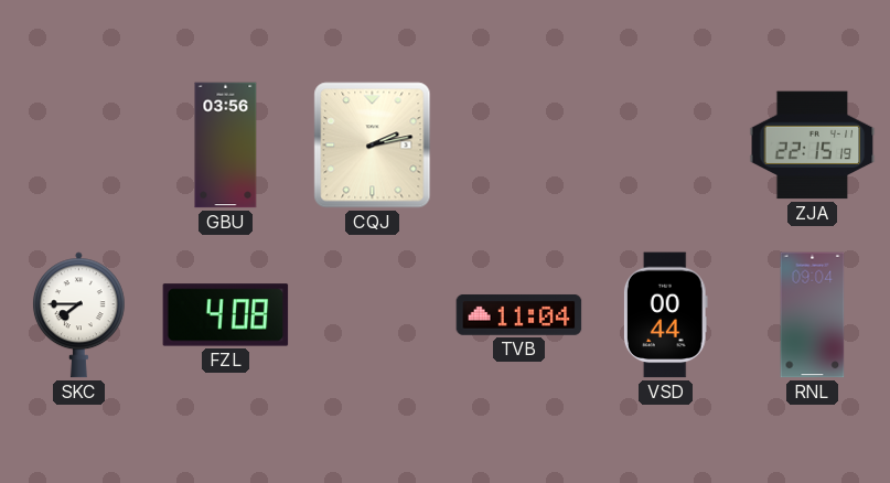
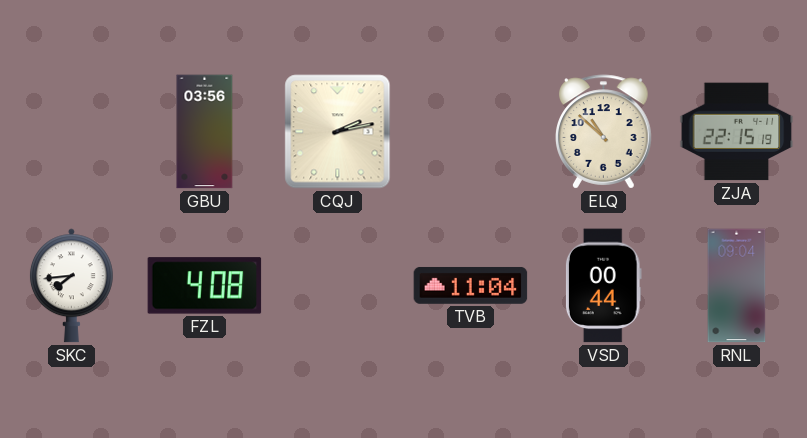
ELQ: none -> 10:52 (604, 132)
SKC: 7:45 -> 7:44 (71, 286)
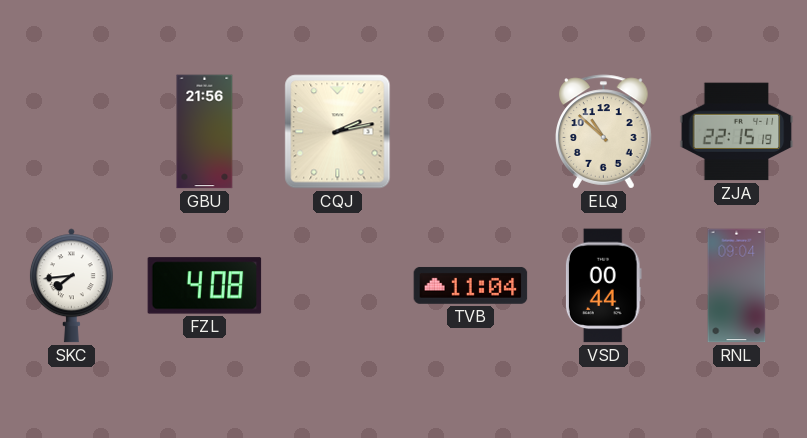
GBU: 03:56 -> 21:56 (205, 132)
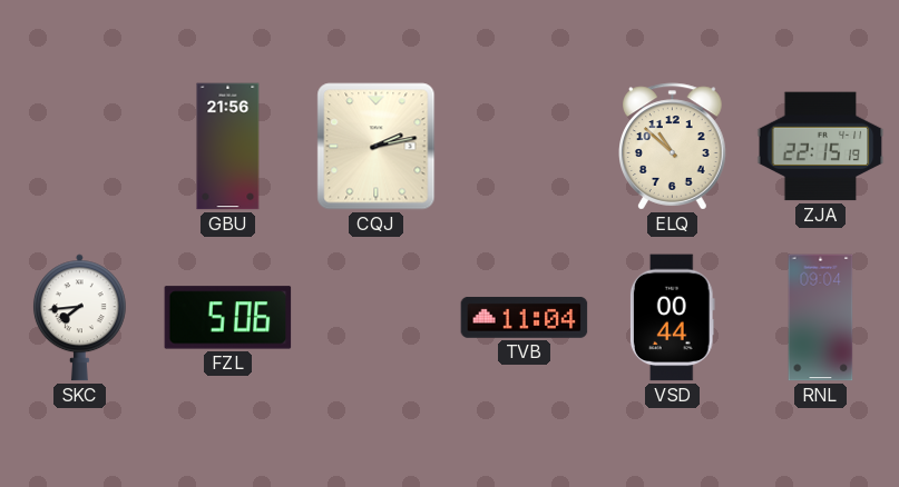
FZL: 4:08 -> 5:06 (228, 318)
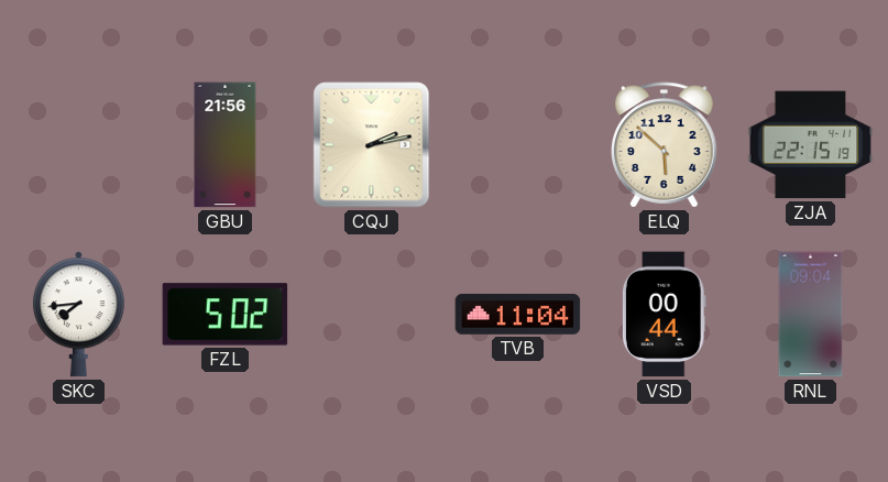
ELQ: 10:52 -> 5:52 (665, 145)
FZL: 5:06 -> 5:02 (226, 315)
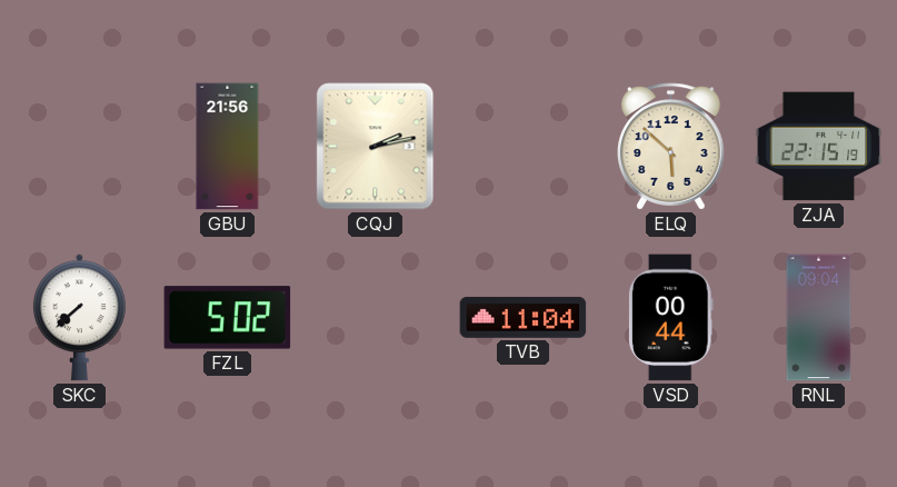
SKC: 7:44 -> 7:38 (79, 318)
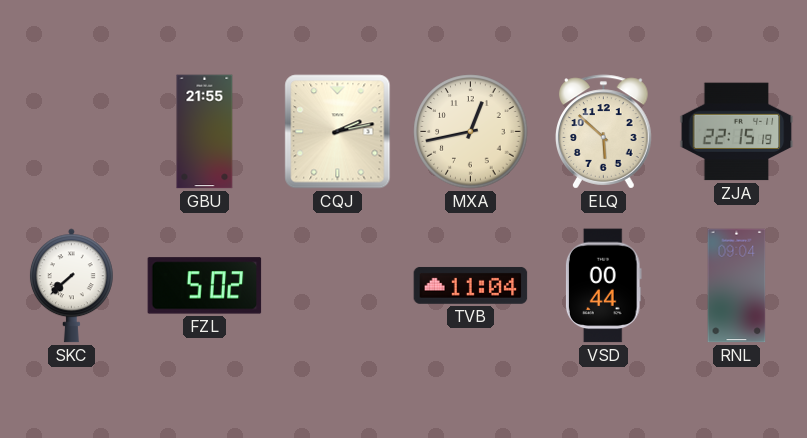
GBU: 21:56 -> 21:55 (205, 132)
MXA: none -> 12:43 (471, 132)
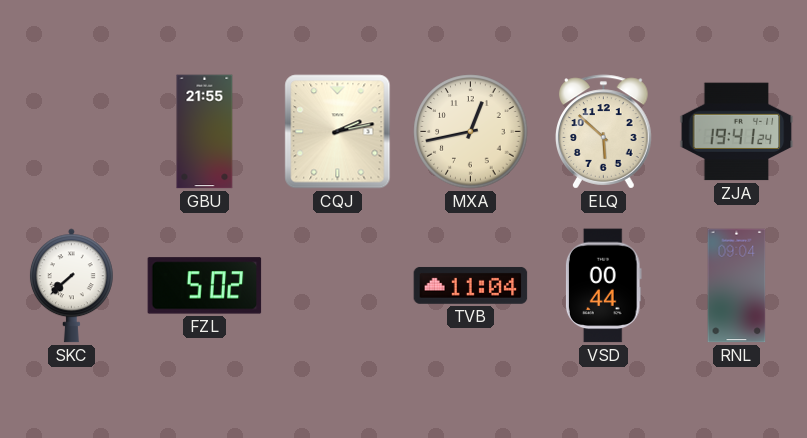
ZJA: 22:15 -> 19:41 (737, 132)
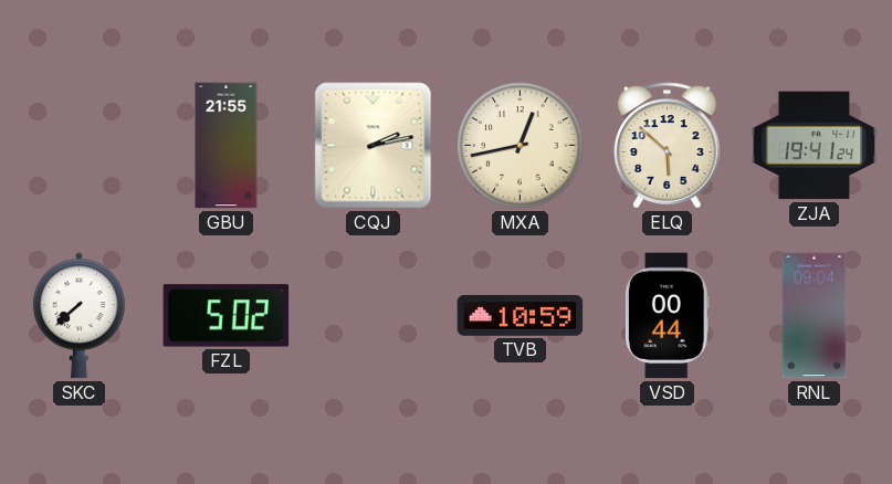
TVB: 11:04 -> 10:59 (521, 315)
